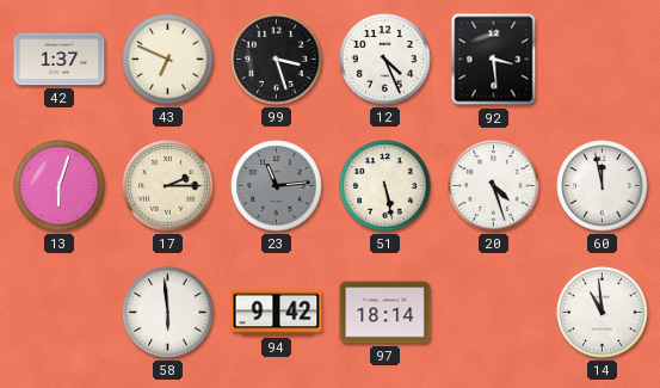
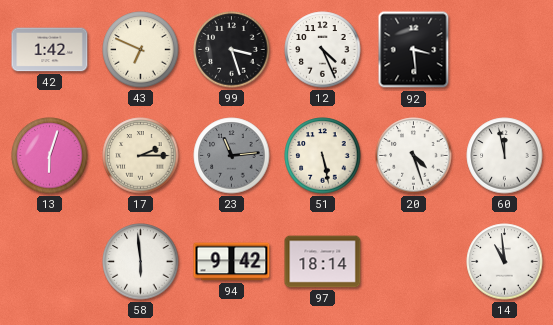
42: 1:37 -> 1:42 (50, 50)
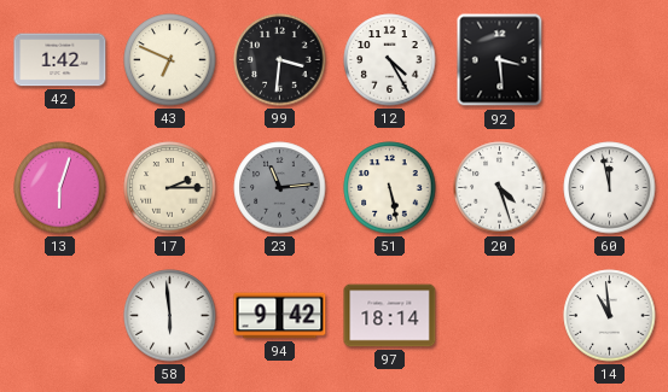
99: 3:27 -> 3:31 (280, 60)
12: 4:26 -> 4:25 (390, 60)
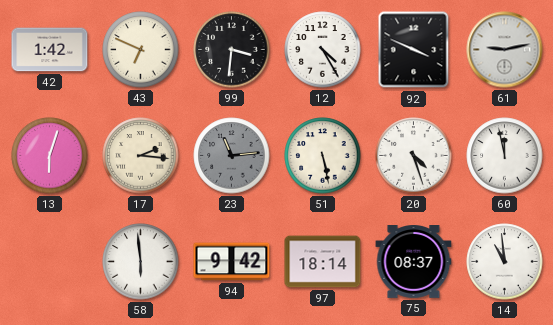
92: 3:29 -> 3:49 (414, 50)
61: none -> 9:13 (505, 50)
17: 2:15 -> 2:16 (141, 156)
75: none -> 08:37 (414, 262)
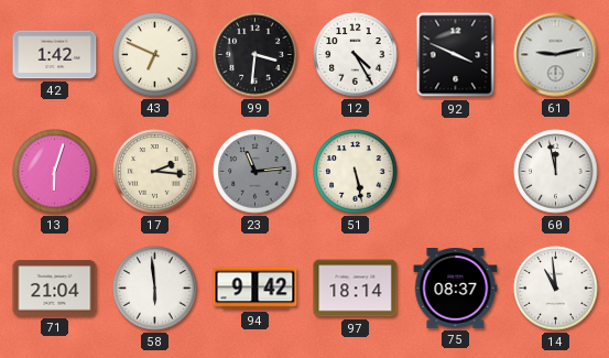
20: 4:27 -> none (414, 156)
71: none -> 21:04 (55, 289)
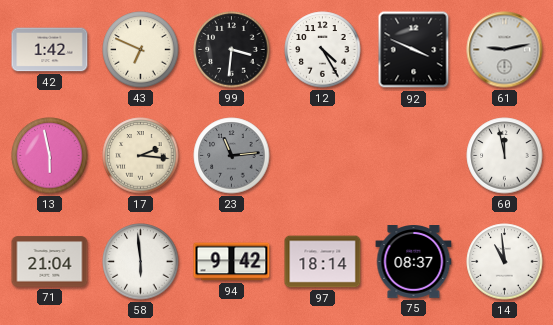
13: 6:03 -> 5:58 (50, 156)
51: 5:28 -> none (356, 172)
